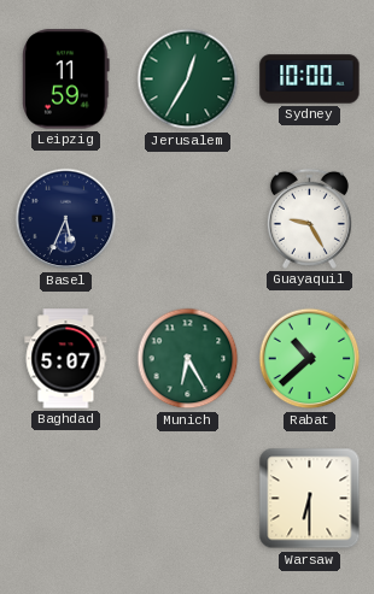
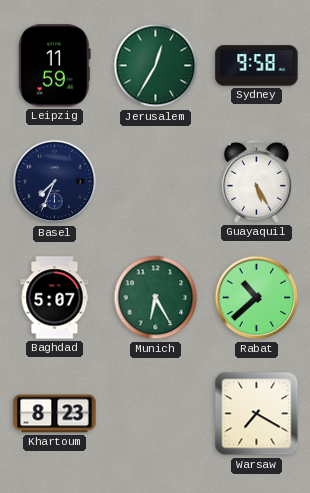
Sydney: 10:00 -> 9:58 (257, 66)
Basel: 5:34 -> 7:34 (55, 182)
Guayaquil: 9:25 -> 5:25 (256, 181)
Khartoum: none -> 8:23 (55, 414)
Warsaw: 6:30 -> 7:20 (257, 414)
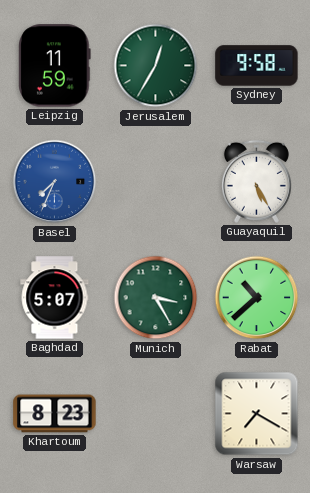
Basel dial: navy -> blue (55, 182)
Munich: 6:25 -> 3:25 (156, 298)
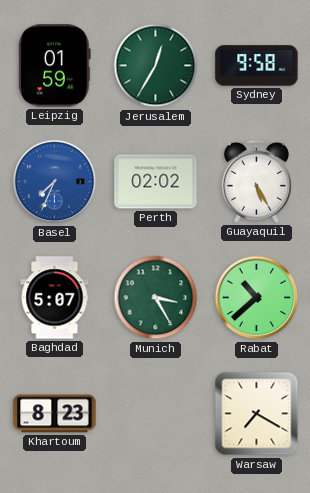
Leipzig: 11:59 -> 01:59 (55, 66)
Perth: none -> 02:02 (156, 182)
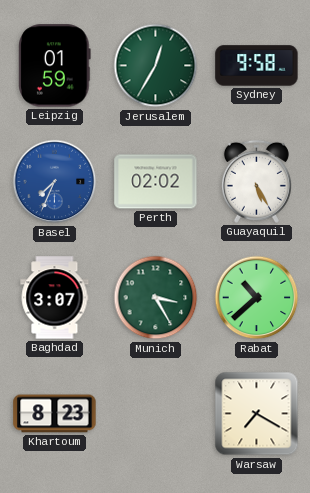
Baghdad: 5:07 -> 3:07 (55, 298)
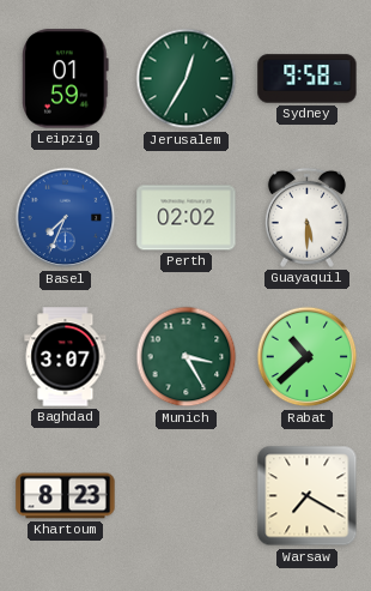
Guayaquil: 5:25 -> 5:30 (306, 217)
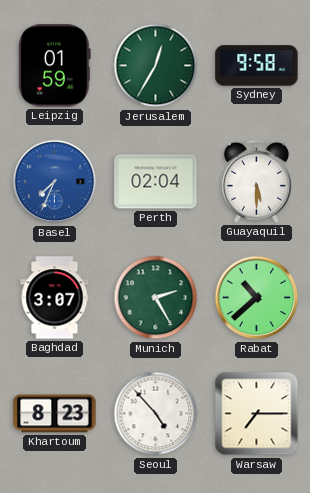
Perth: 02:02 -> 02:04 (156, 182)
Munich: 3:25 -> 2:25 (156, 298)
Seoul: none -> 4:53 (156, 414)
Warsaw: 7:20 -> 7:15 (257, 414)
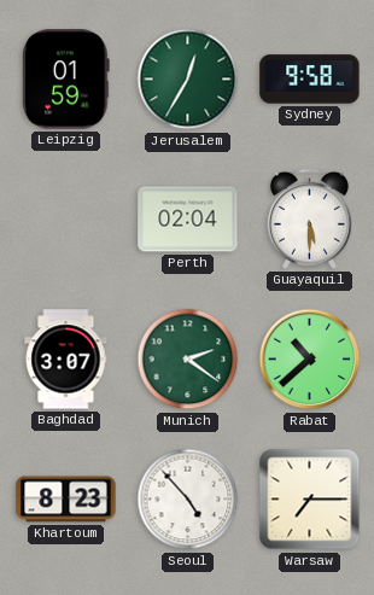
Basel: 7:34 -> none (55, 182)
Munich: 2:25 -> 2:21 (188, 360)
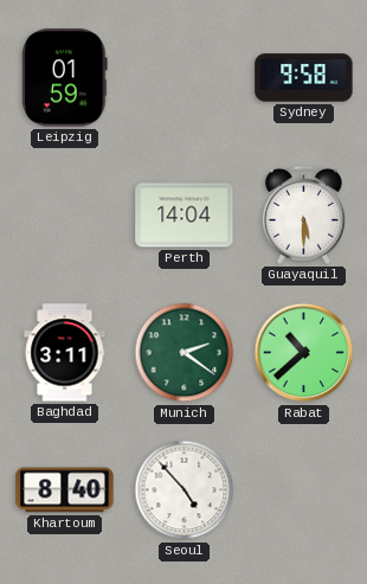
Jerusalem: 12:35 -> none (188, 80)
Perth: 02:04 -> 14:04 (185, 216)
Baghdad: 3:07 -> 3:11 (65, 353)
Khartoum: 8:23 -> 8:40 (65, 490)
Warsaw: 7:15 -> none (310, 500)
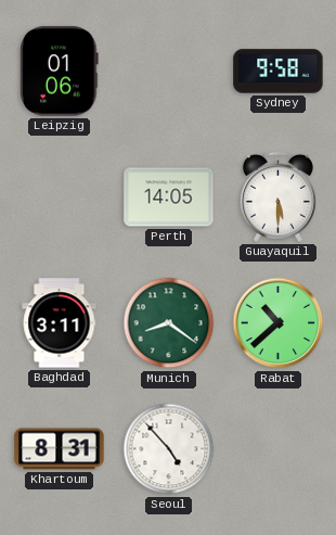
Leipzig: 01:59 -> 01:06 (60, 72)
Perth: 14:04 -> 14:05 (169, 198)
Munich: 2:21 -> 8:21 (169, 323)
Khartoum: 8:40 -> 8:31 (60, 449)
